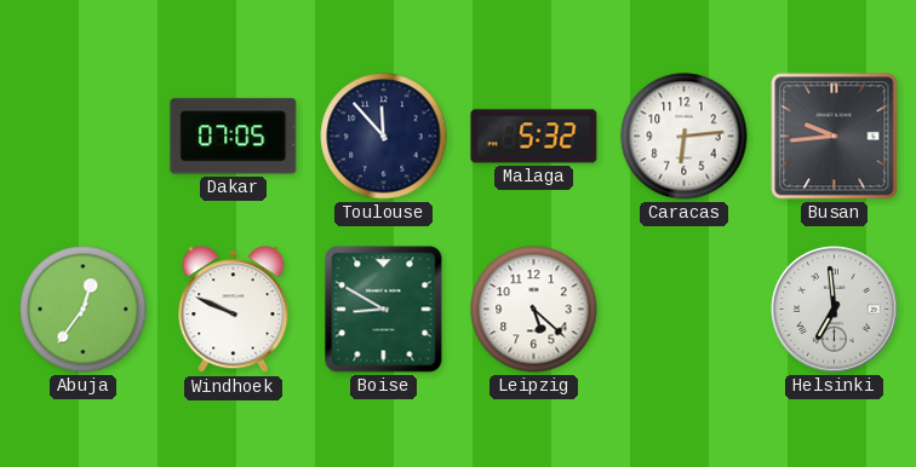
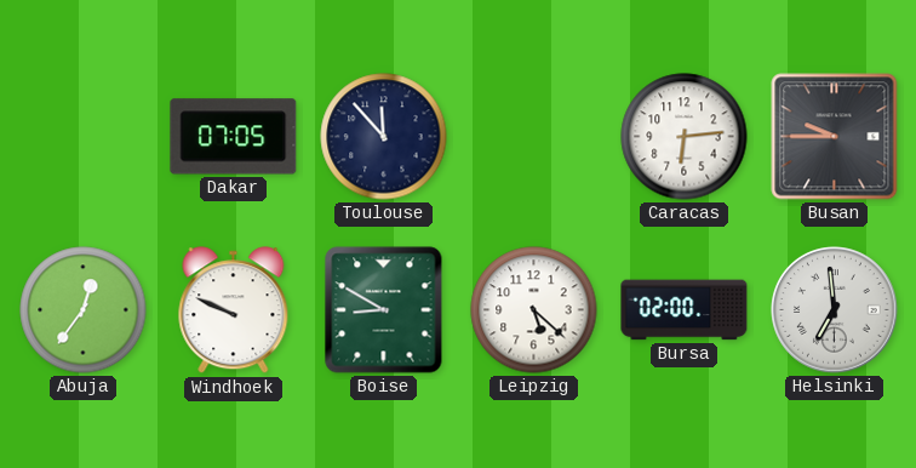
Malaga: 5:32 -> none (534, 137)
Busan: 9:44 -> 9:45 (835, 137)
Bursa: none -> 02:00 (685, 310)
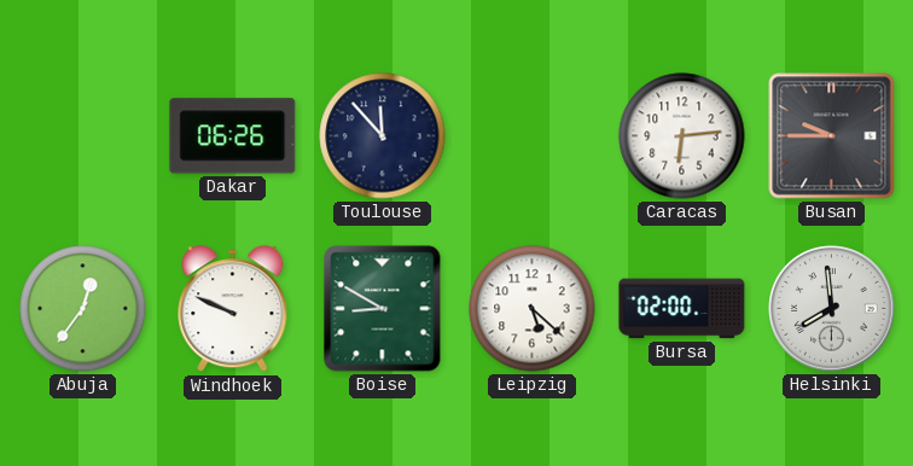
Dakar: 07:05 -> 06:26 (233, 136)
Helsinki: 6:59 -> 7:59 (832, 309)
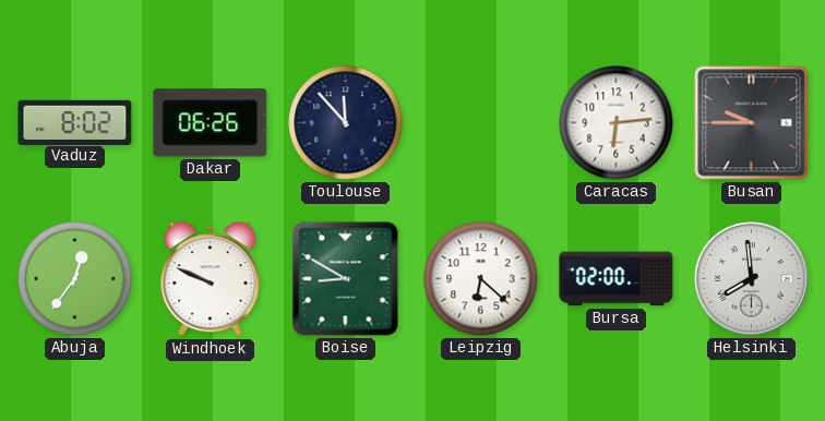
Vaduz: none -> 8:02 (75, 122)
Leipzig: 5:22 -> 6:22 (481, 279)
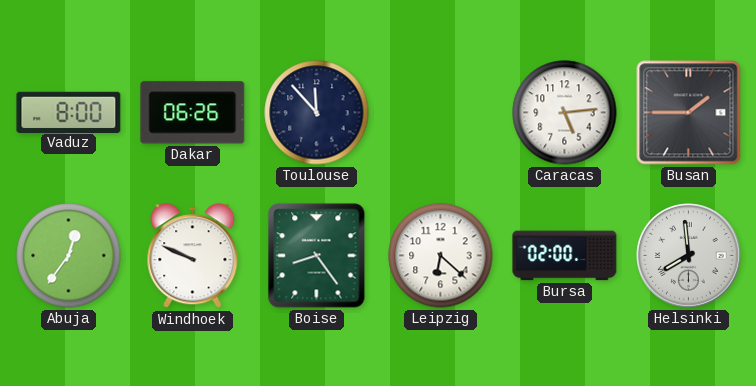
Vaduz: 8:02 -> 8:00 (69, 112)
Caracas: 6:14 -> 5:14 (565, 113)
Busan: 9:45 -> 1:45 (689, 113)
Boise: 8:50 -> 8:24 (317, 256)
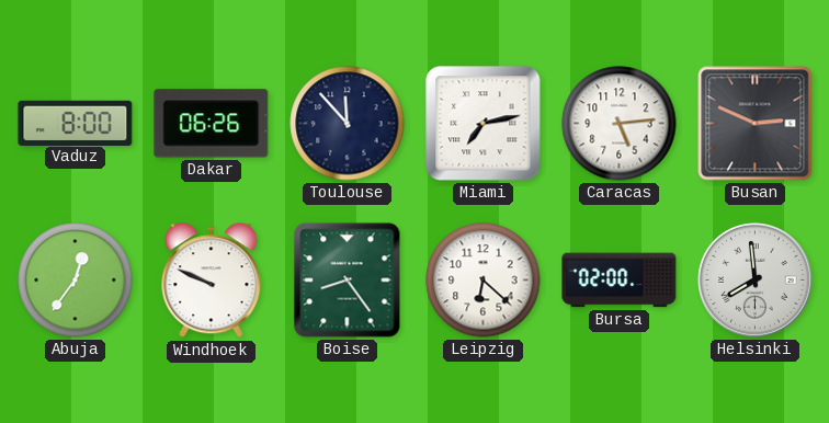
Miami: none -> 7:13 (484, 124)
Busan: 1:45 -> 2:49 (756, 124)
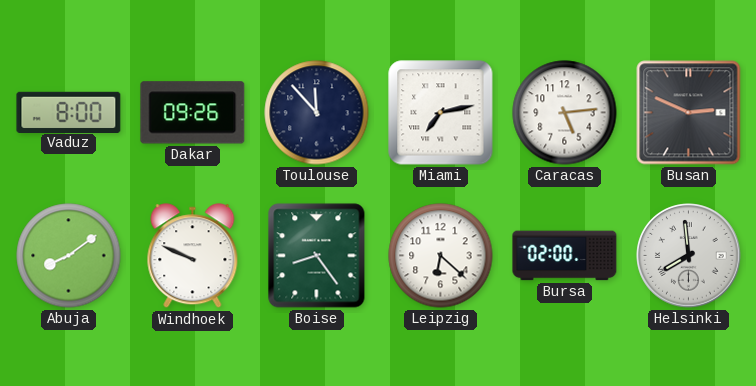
Dakar: 06:26 -> 09:26 (193, 113)
Abuja: 12:36 -> 8:09 (69, 256)
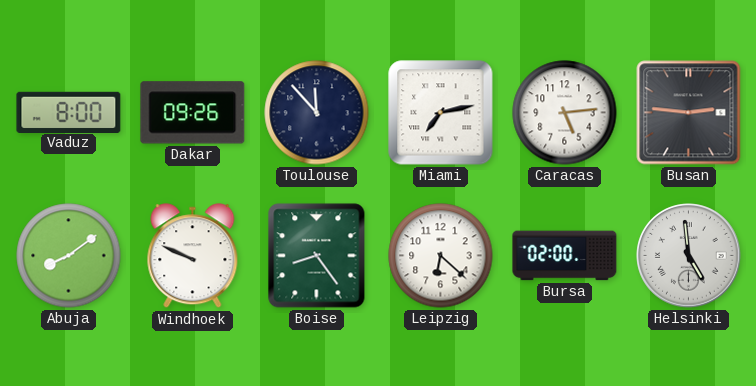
Busan: 2:49 -> 2:46 (689, 113)
Helsinki: 7:59 -> 4:59 (689, 256)
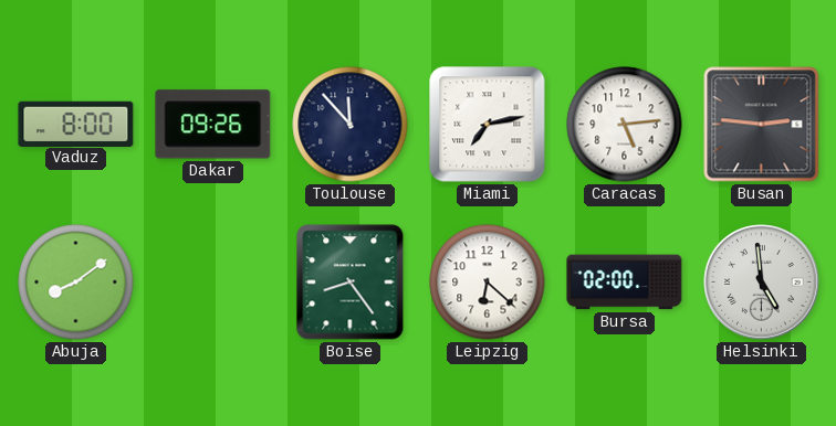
Windhoek: 9:49 -> none (193, 256)
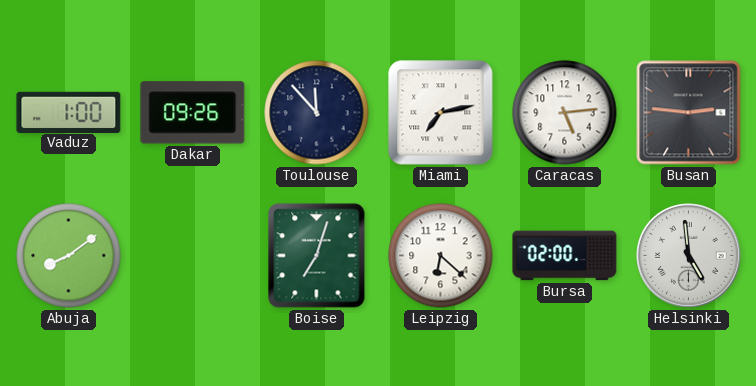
Vaduz: 8:00 -> 1:00 (69, 112)
Boise: 8:24 -> 7:03 (317, 256)
